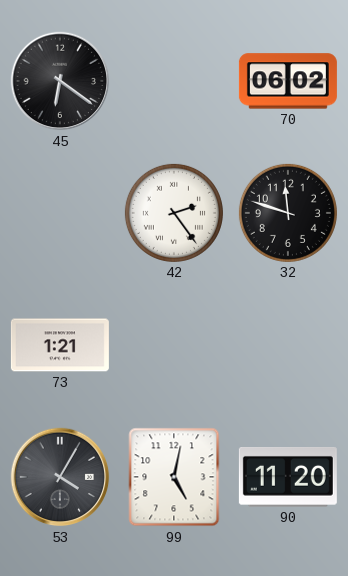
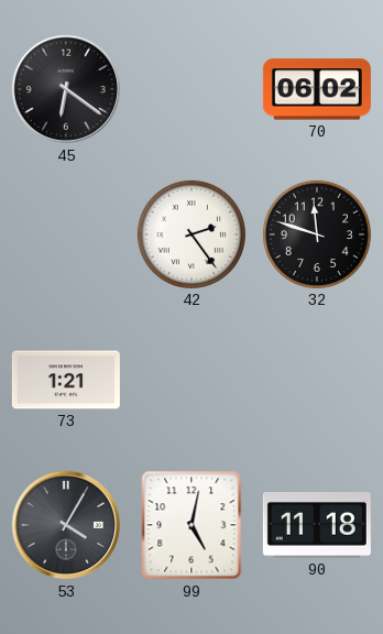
90: 11:20 -> 11:18 (317, 526)
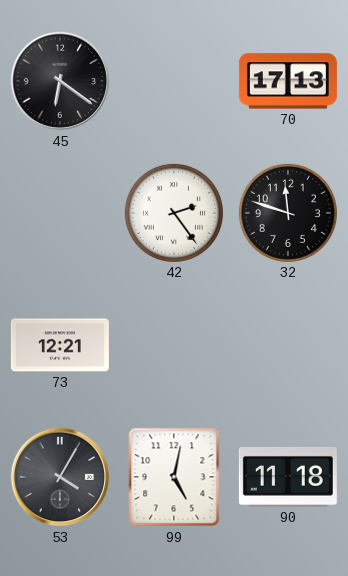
70: 06:02 -> 17:13 (288, 81)
73: 1:21 -> 12:21 (60, 345)
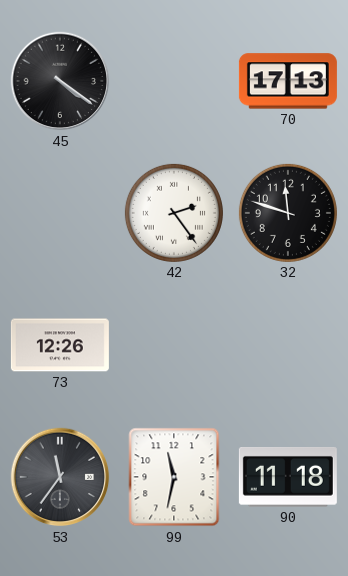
45: 6:21 -> 4:21 (60, 81)
73: 12:21 -> 12:26 (60, 345)
53: 4:05 -> 11:36 (60, 477)
99: 5:02 -> 11:32 (174, 477)
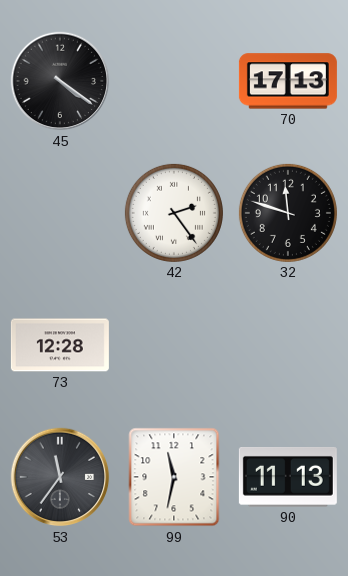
73: 12:26 -> 12:28 (60, 345)
90: 11:18 -> 11:13 (288, 478)
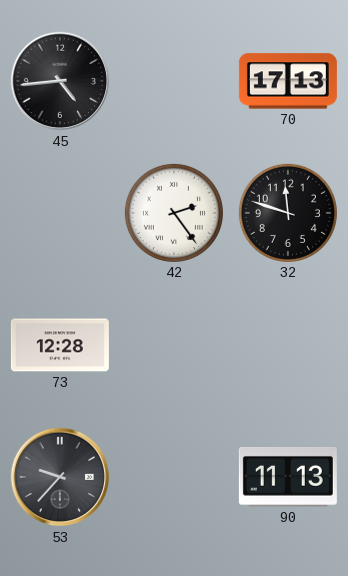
45: 4:21 -> 4:44 (60, 81)
53: 11:36 -> 9:37 (60, 477)
99: 11:32 -> none (174, 477)
